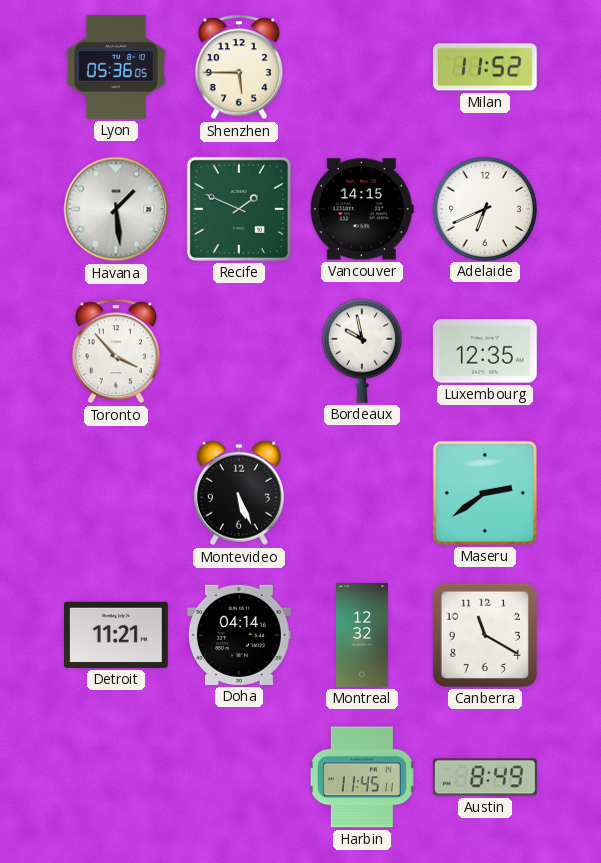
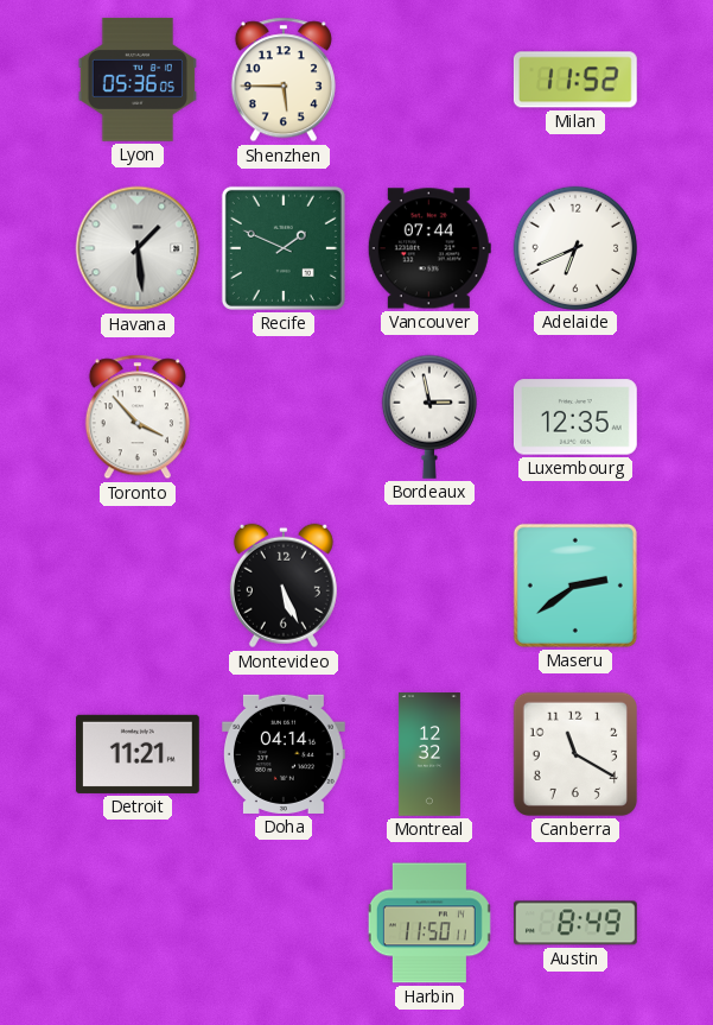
Vancouver: 14:15 -> 07:44 (429, 248)
Bordeaux: 9:58 -> 2:58 (428, 417)
Harbin: 11:45 -> 11:50 (429, 923)
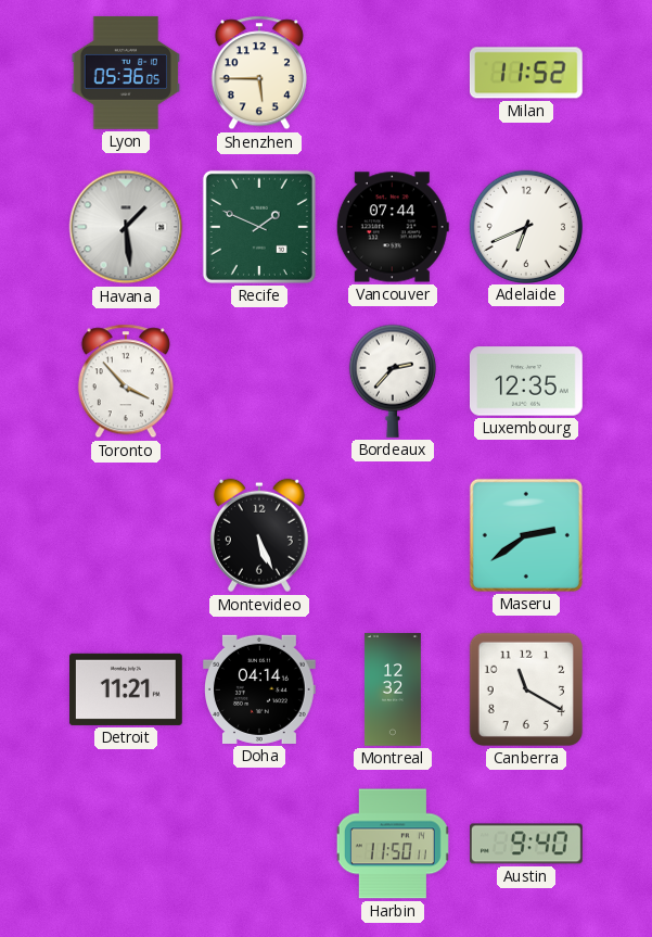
Bordeaux: 2:58 -> 2:37 (392, 381)
Austin: 8:49 -> 9:40 (527, 844)
